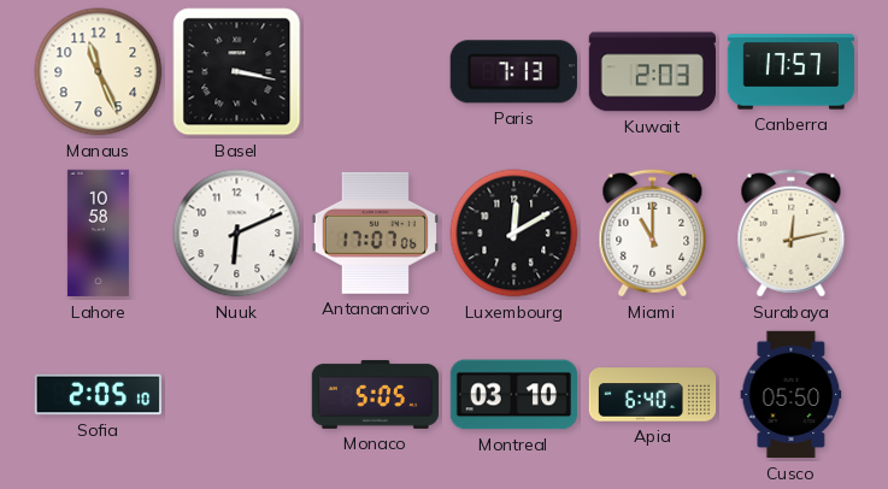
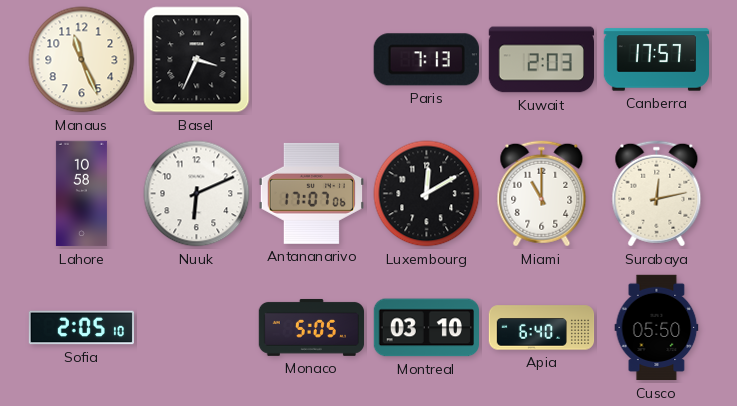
Basel: 3:17 -> 3:34 (197, 60)
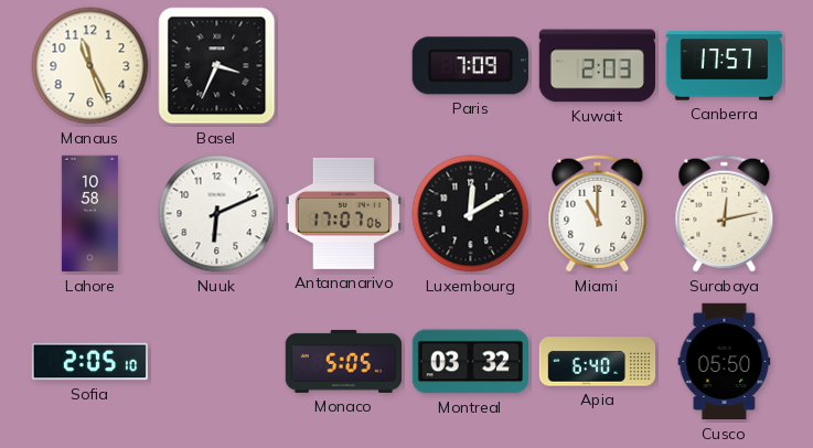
Paris: 7:13 -> 7:09 (470, 66)
Montreal: 03:10 -> 03:32 (470, 362)
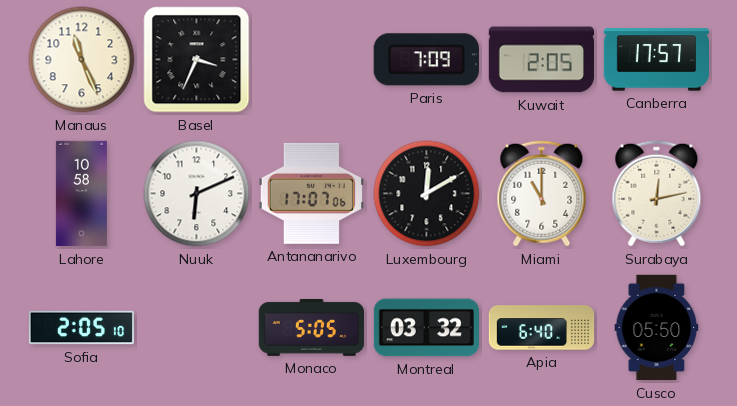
Kuwait: 2:03 -> 2:05 (541, 60)
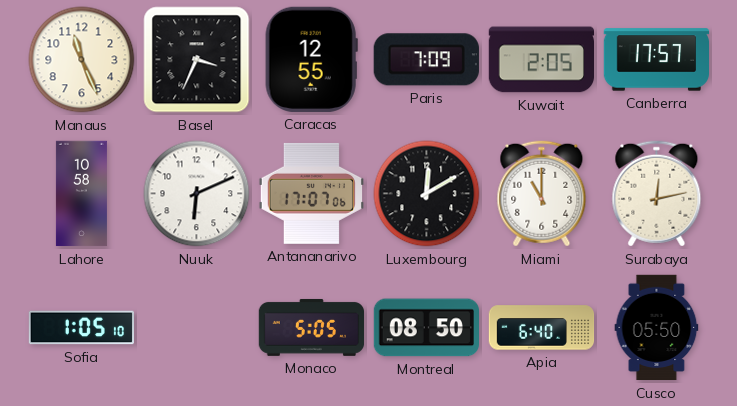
Caracas: none -> 12:55 (311, 59)
Sofia: 2:05 -> 1:05 (81, 328)
Montreal: 03:32 -> 08:50 (426, 328)
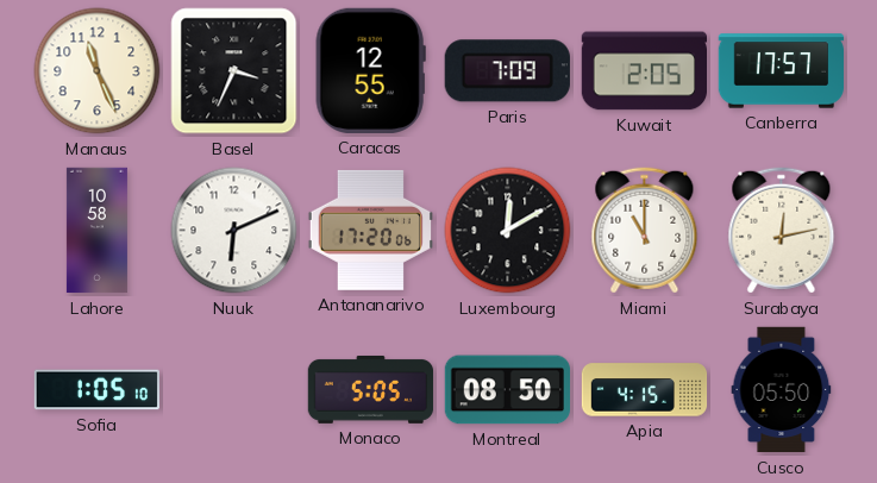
Antananarivo: 17:07 -> 17:20 (370, 230)
Apia: 6:40 -> 4:15 (645, 390)
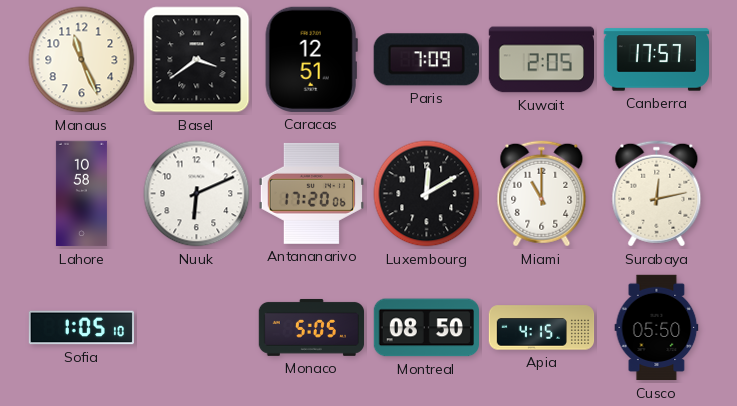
Basel: 3:34 -> 3:39 (197, 60)
Caracas: 12:55 -> 12:51 (311, 59)
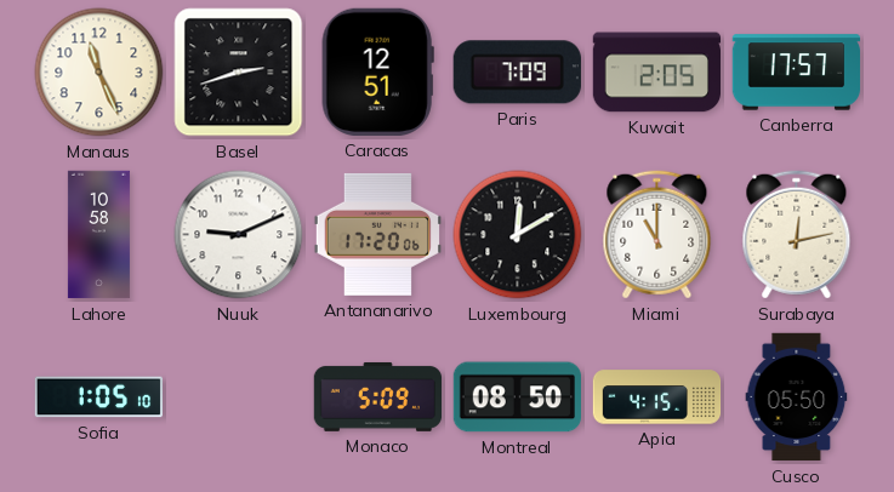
Basel: 3:39 -> 2:42 (239, 73)
Nuuk: 6:11 -> 9:11 (239, 235)
Monaco: 5:05 -> 5:09 (378, 396)
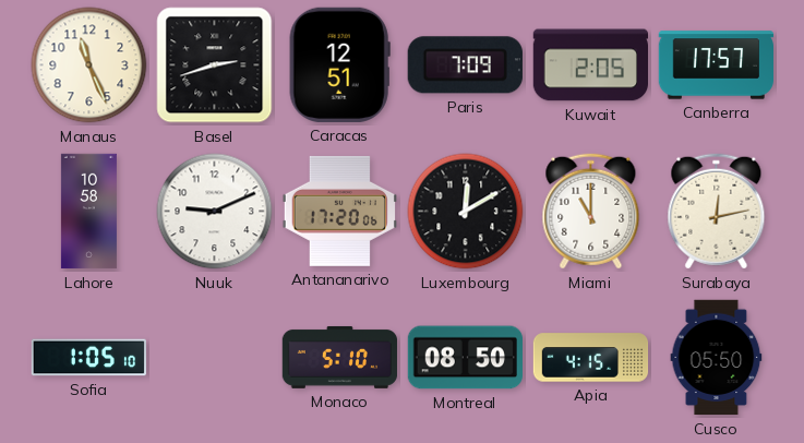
Monaco: 5:09 -> 5:10 (340, 357)
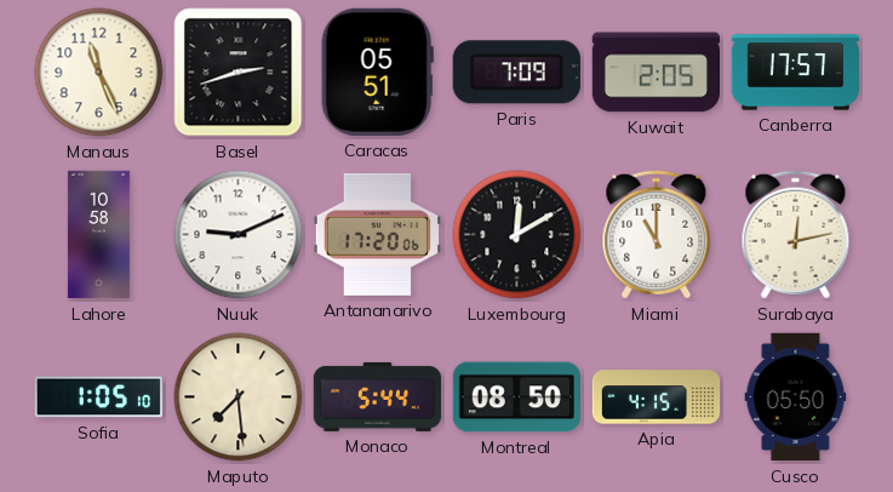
Caracas: 12:51 -> 05:51 (377, 71)
Maputo: none -> 7:29 (239, 397)
Monaco: 5:10 -> 5:44 (378, 396)
